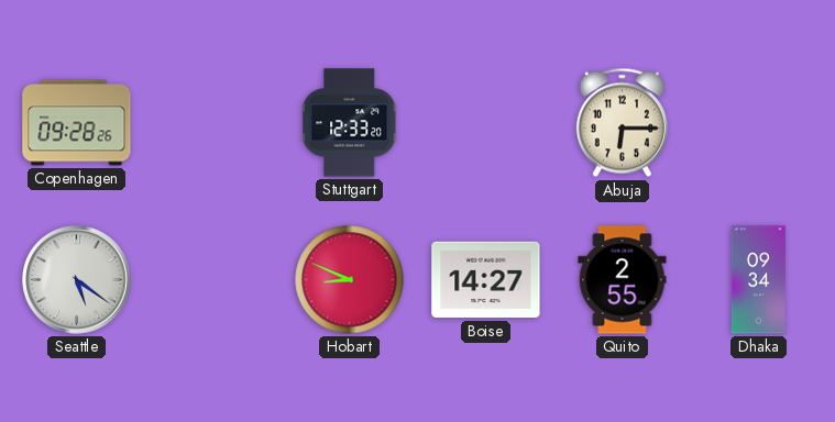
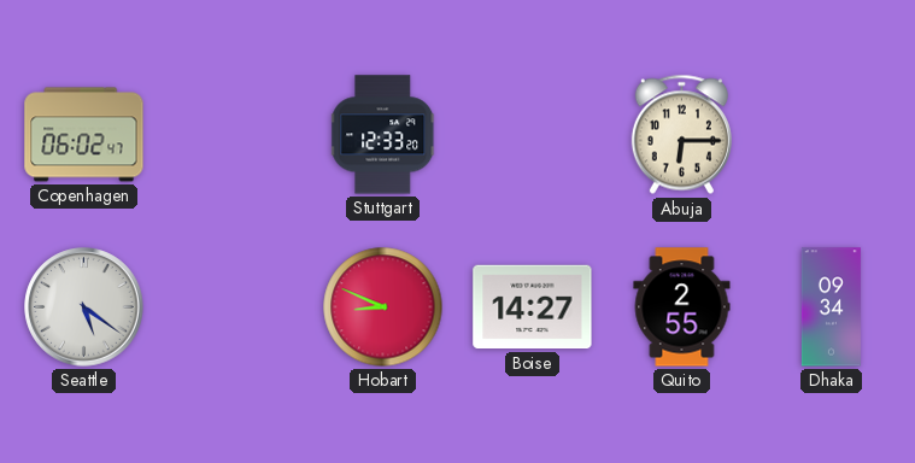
Copenhagen: 09:28 -> 06:02 (84, 135)
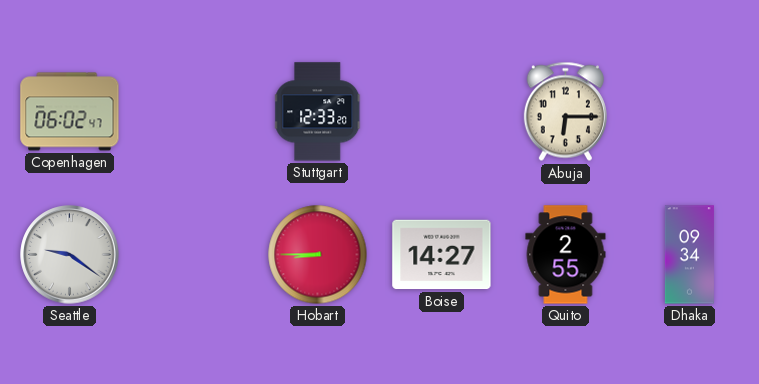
Seattle: 5:21 -> 9:21 (70, 255)
Hobart: 8:49 -> 8:45 (318, 255)
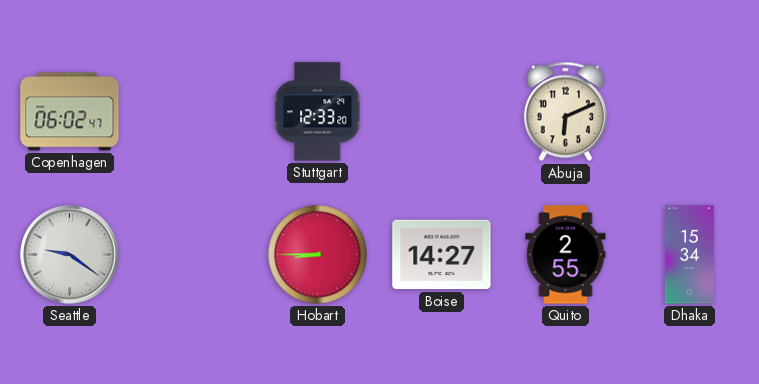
Abuja: 6:15 -> 6:11 (565, 112)
Dhaka: 09:34 -> 15:34 (689, 255)
